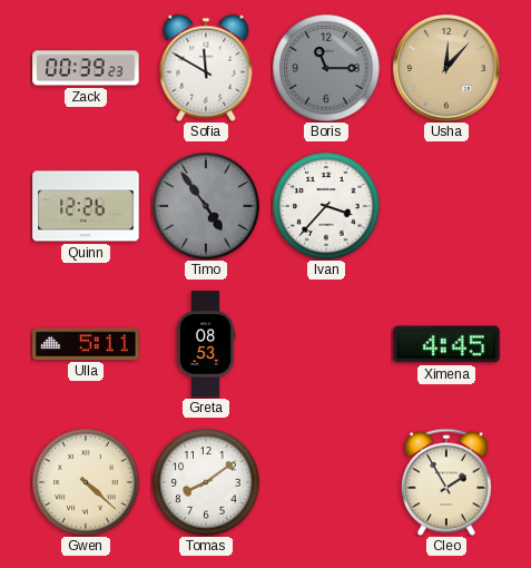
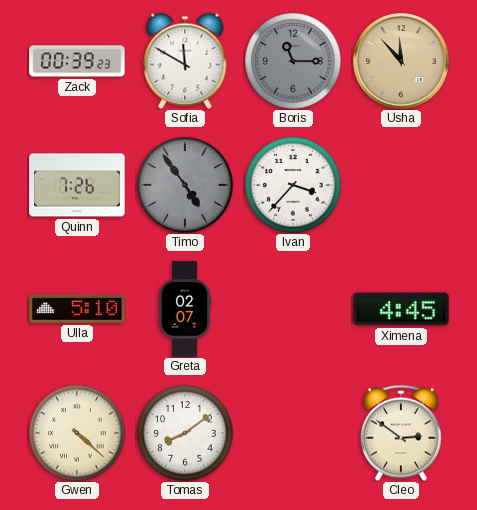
Usha: 12:07 -> 11:53 (401, 61)
Quinn: 12:26 -> 7:26 (77, 185)
Ulla: 5:11 -> 5:10 (77, 309)
Greta: 08:53 -> 02:07 (185, 309)
Cleo: 1:55 -> 2:51 (401, 433)
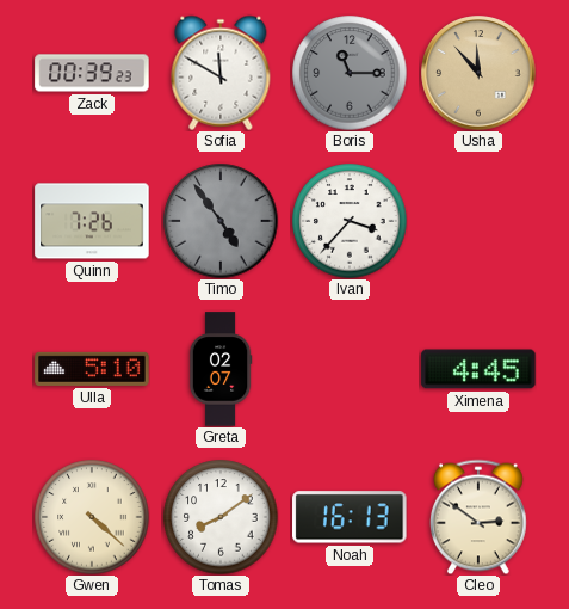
Noah: none -> 16:13 (350, 517)
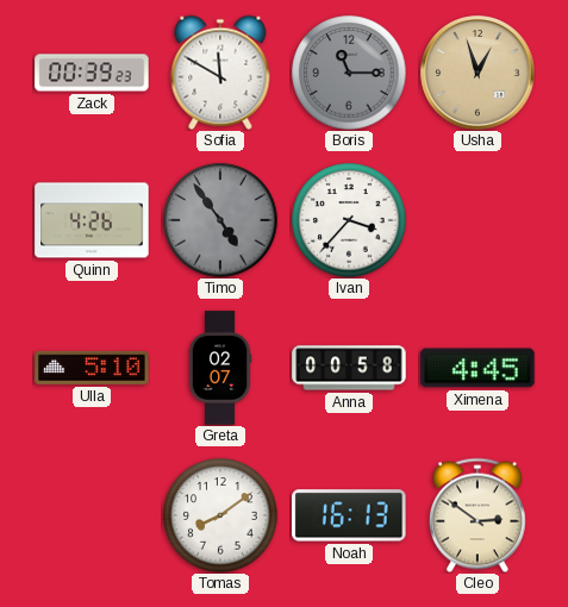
Usha: 11:53 -> 12:57 (478, 73)
Quinn: 7:26 -> 4:26 (92, 220)
Anna: none -> 00:58 (349, 368)
Gwen: 4:22 -> none (92, 517)
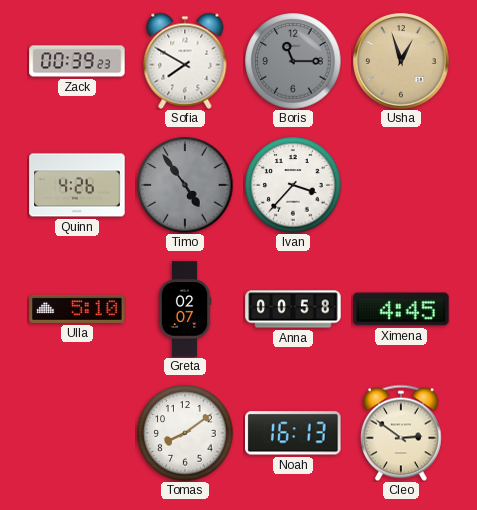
Sofia: 11:50 -> 7:50 (185, 61)
